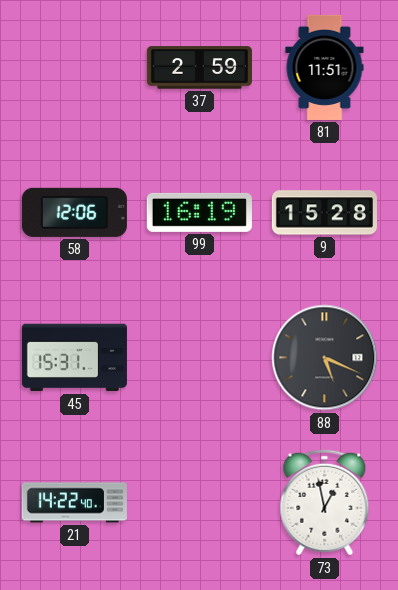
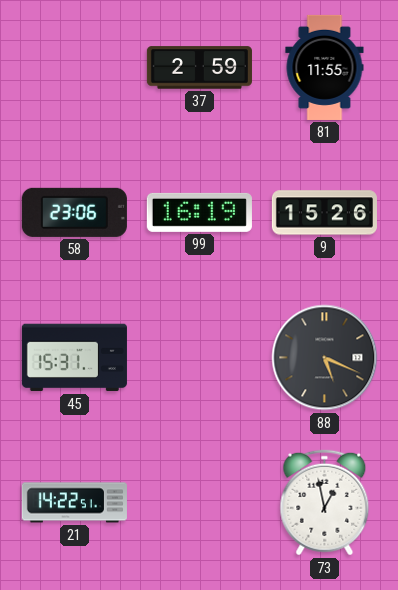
81: 11:51 -> 11:55 (325, 67)
58: 12:06 -> 23:06 (74, 212)
9: 15:28 -> 15:26 (324, 213)
21: 14:22:40 -> 14:22:51 (74, 503)
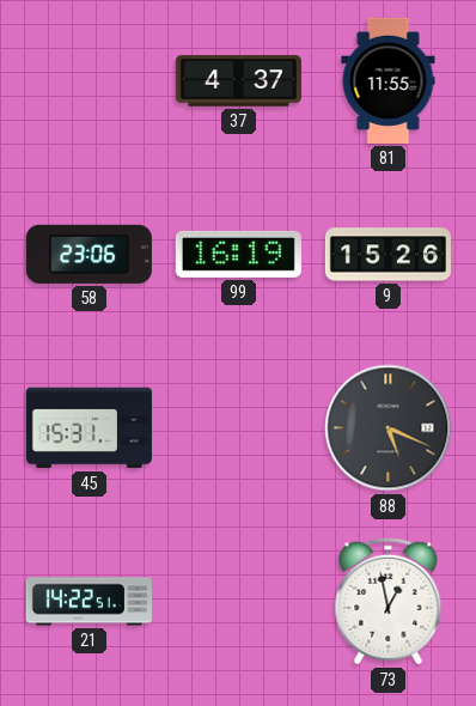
37: 2:59 -> 4:37 (238, 81)
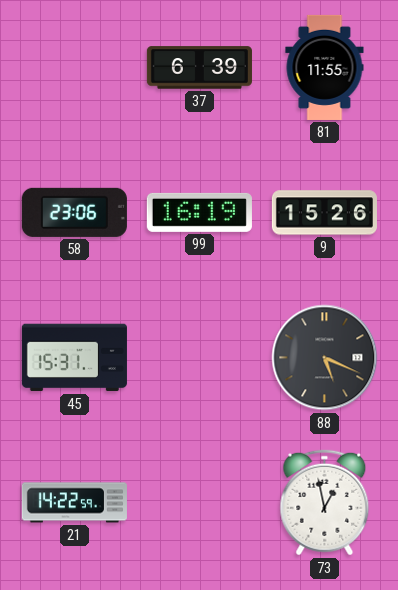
37: 4:37 -> 6:39 (199, 68)
21: 14:22:51 -> 14:22:59 (74, 503)
